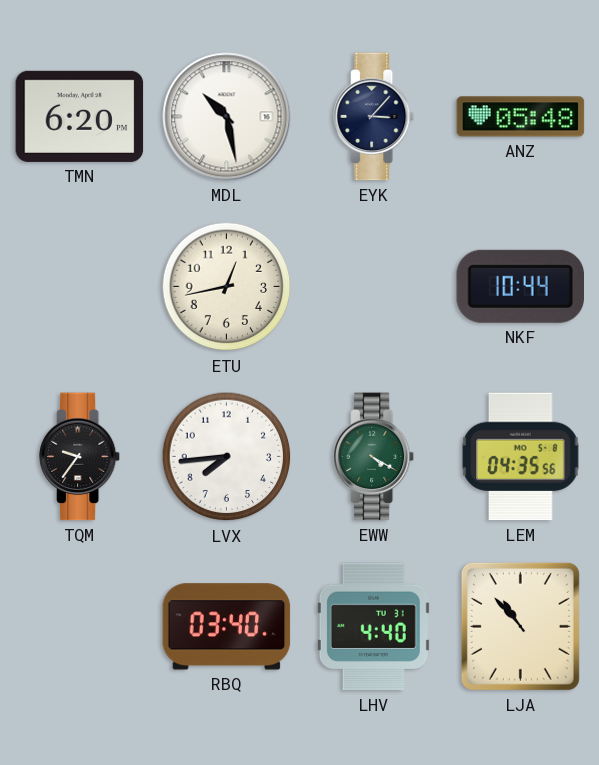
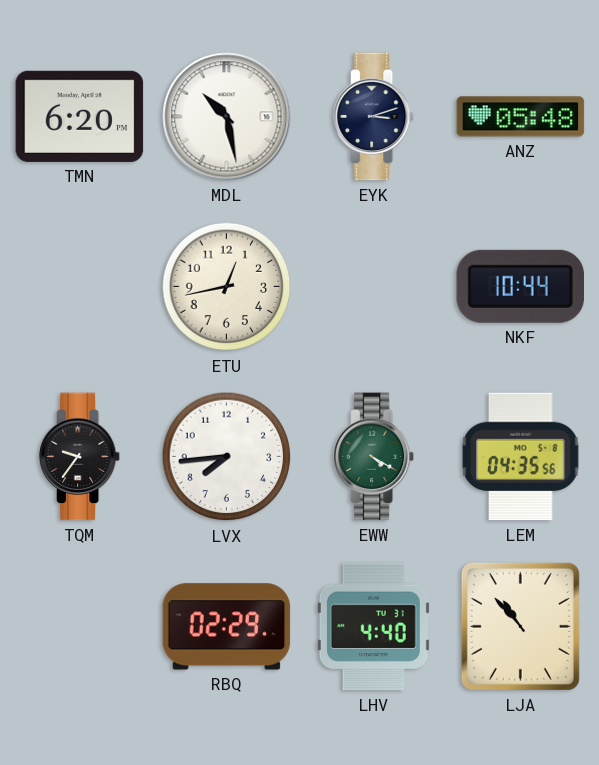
EYK: 3:07 -> 3:12 (374, 117)
RBQ: 03:40 -> 02:29 (227, 627)
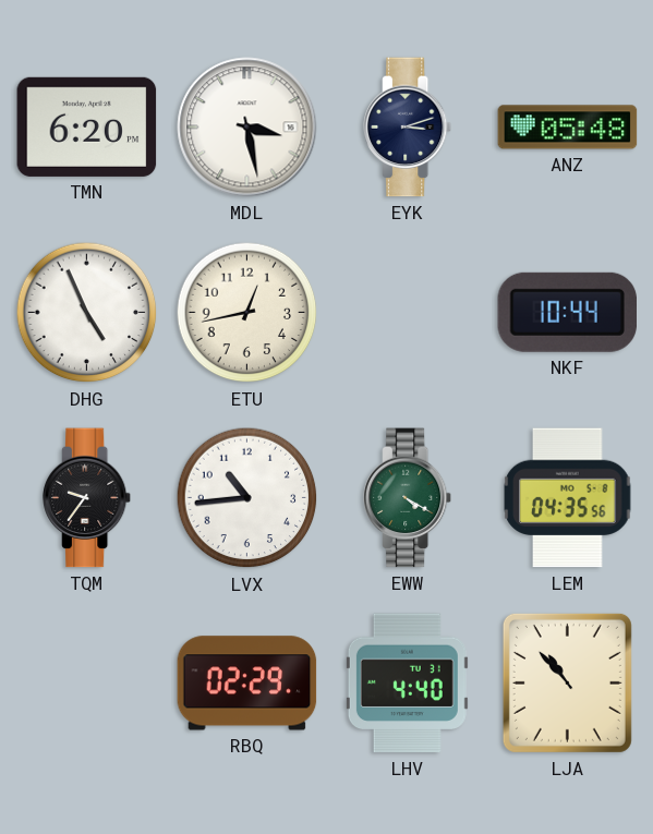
MDL: 10:28 -> 3:28 (247, 128)
DHG: none -> 4:56 (87, 313)
LVX: 7:44 -> 10:44 (247, 498)
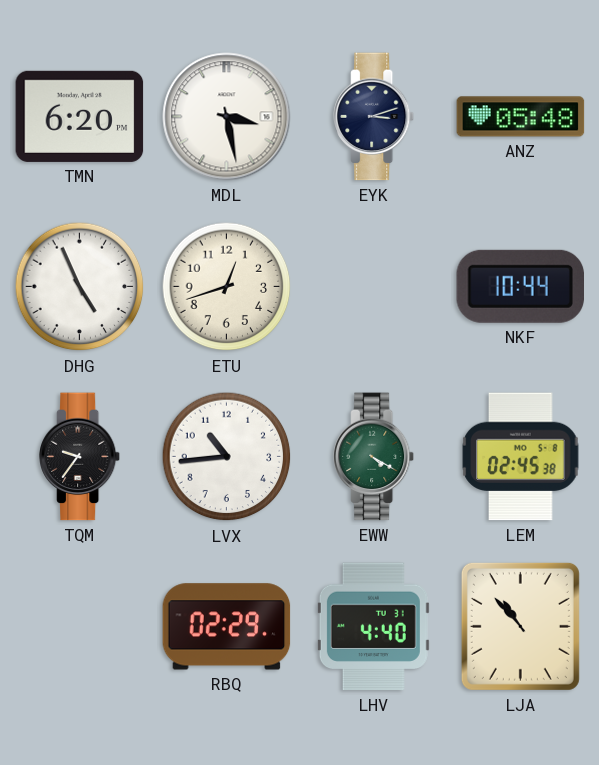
ETU: 12:43 -> 12:42 (227, 287)
LEM: 04:35 -> 02:45 (521, 457)
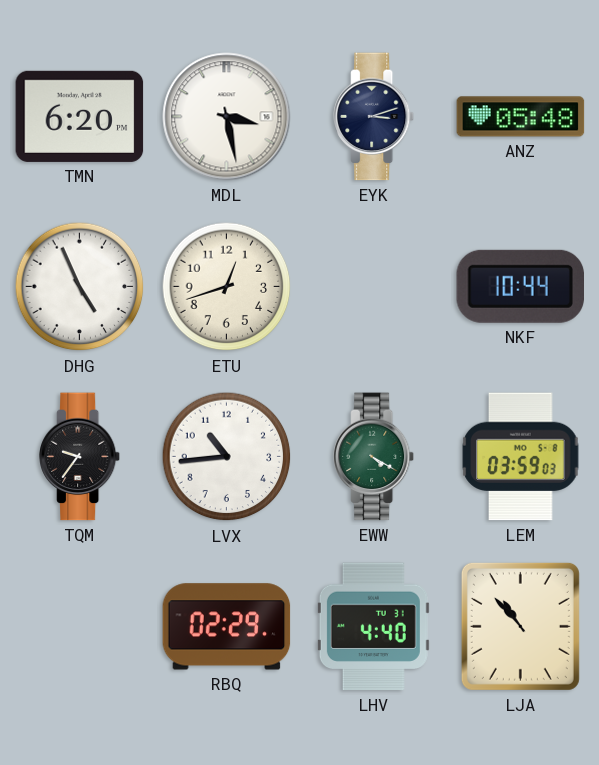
LEM: 02:45 -> 03:59 (521, 457)
